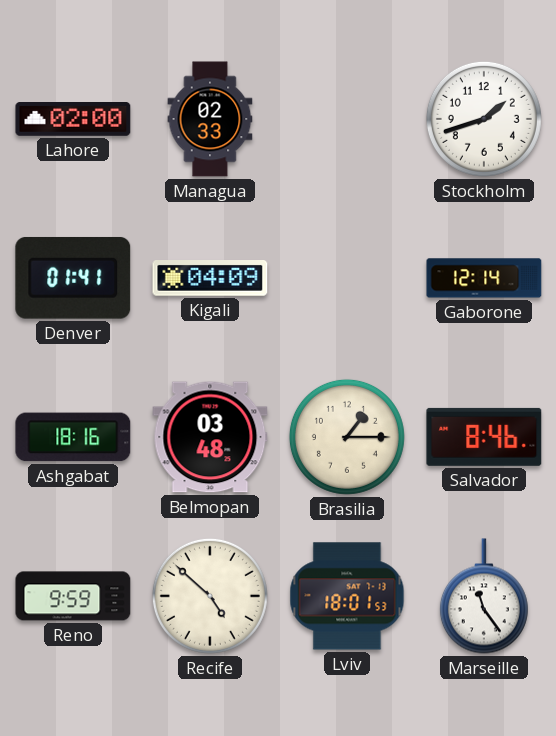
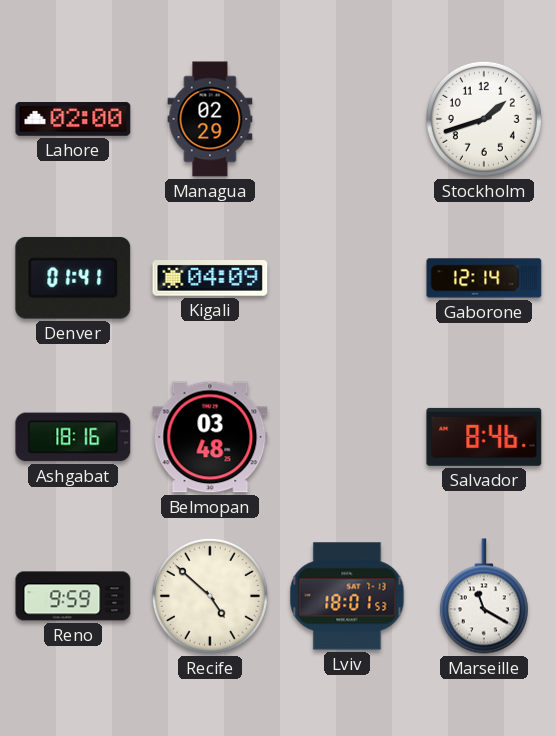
Managua: 02:33 -> 02:29 (210, 119)
Brasilia: 1:15 -> none (347, 437)
Marseille: 11:24 -> 11:20 (484, 596)
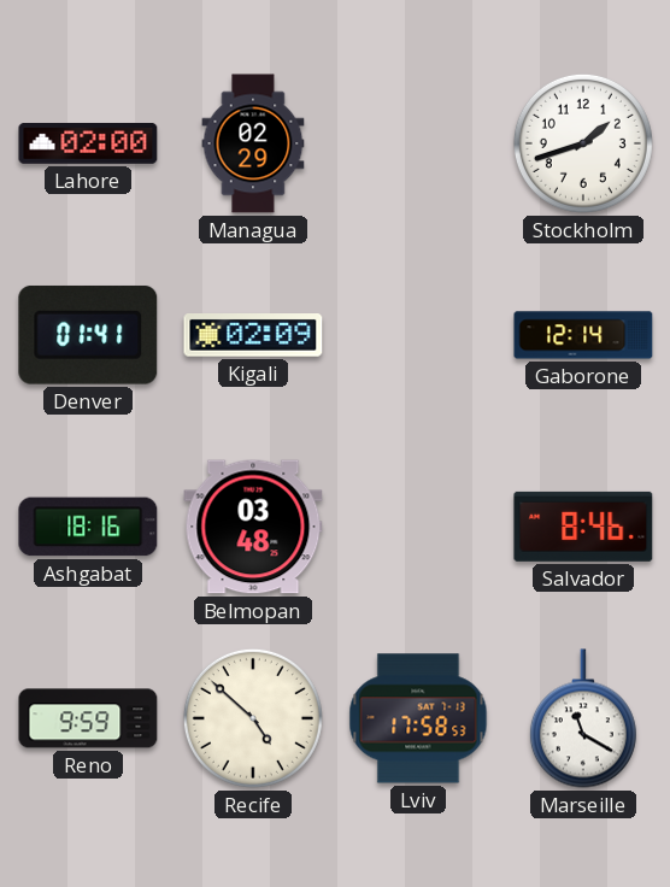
Kigali: 04:09 -> 02:09 (253, 336)
Lviv: 18:01 -> 17:58 (418, 718)
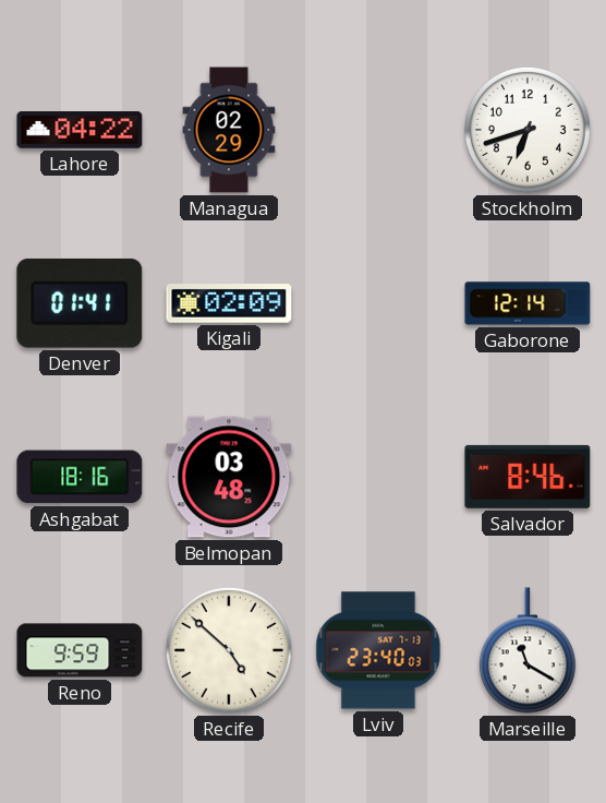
Lahore: 02:00 -> 04:22 (80, 131)
Stockholm: 1:42 -> 6:42 (528, 130)
Lviv: 17:58 -> 23:40 (378, 650)
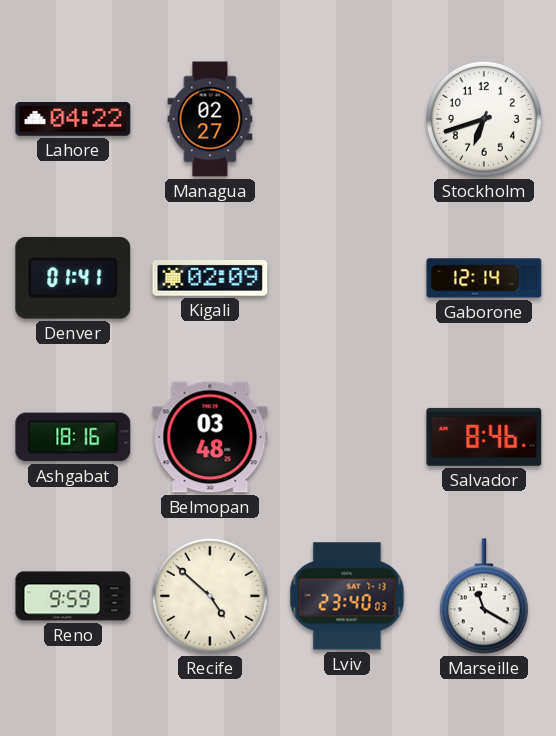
Managua: 02:29 -> 02:27 (210, 119)
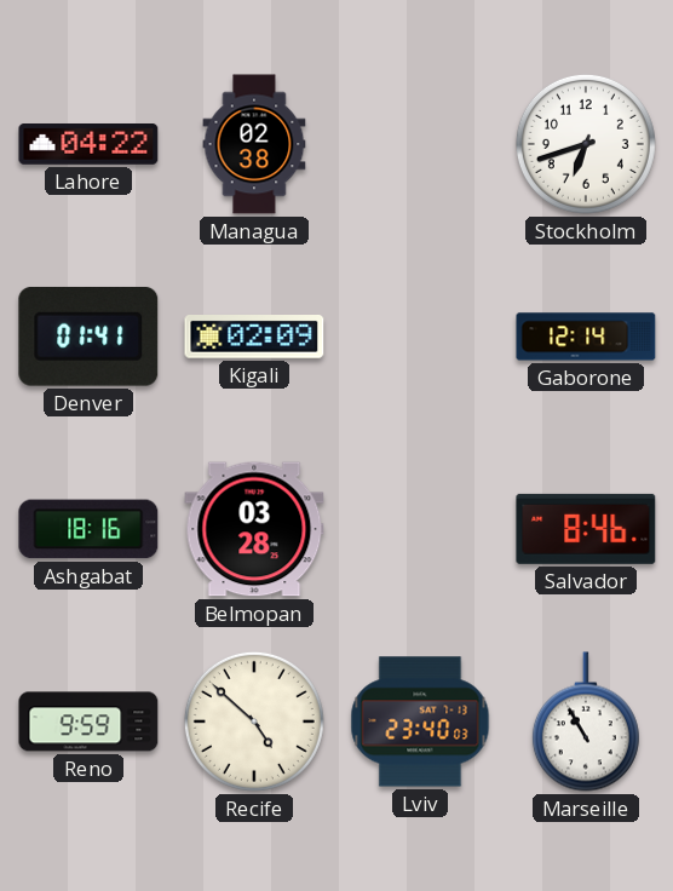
Managua: 02:27 -> 02:38 (254, 144)
Belmopan: 03:48 -> 03:28 (254, 529)
Marseille: 11:20 -> 10:55 (586, 722)
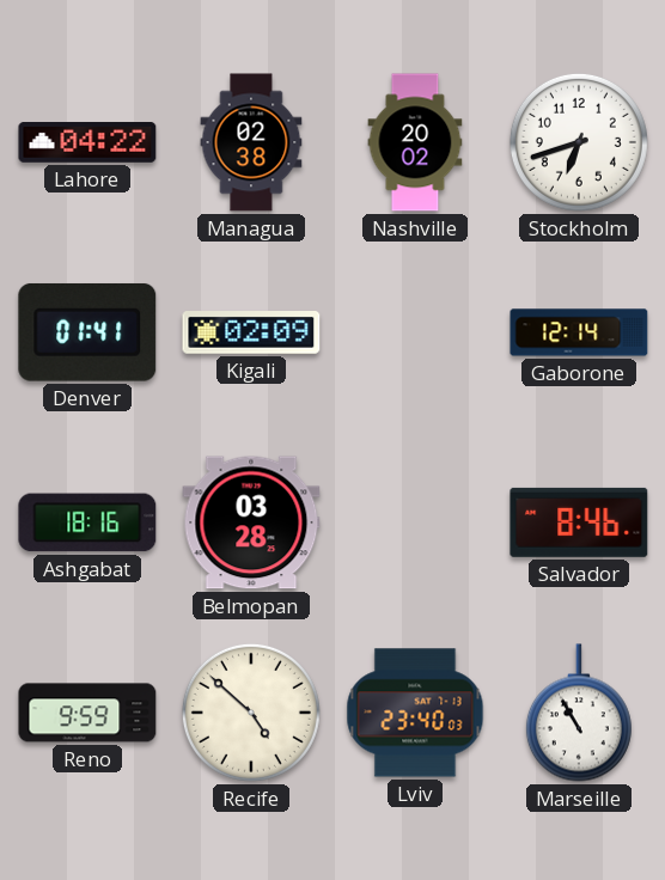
Nashville: none -> 20:02 (415, 142)
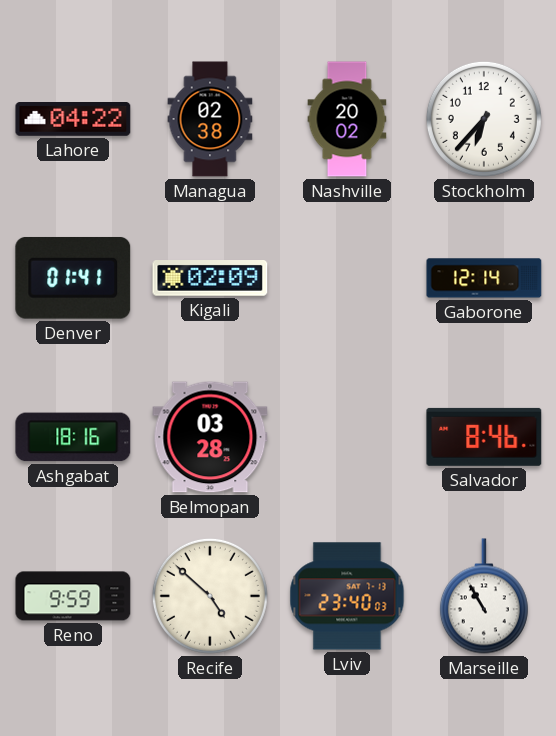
Stockholm: 6:42 -> 6:37 (484, 119)
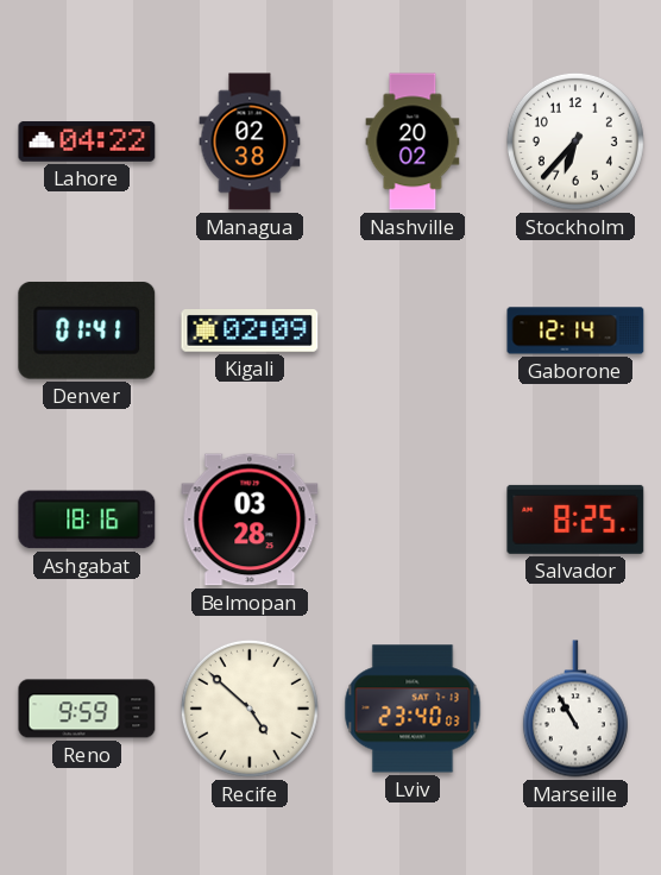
Salvador: 8:46 -> 8:25 (575, 520)
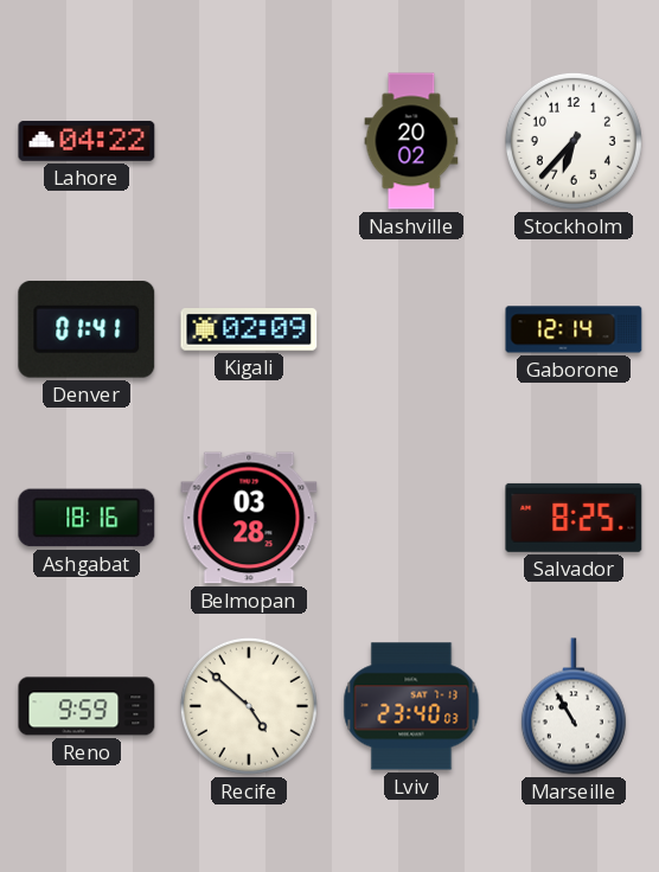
Managua: 02:38 -> none (250, 141)
